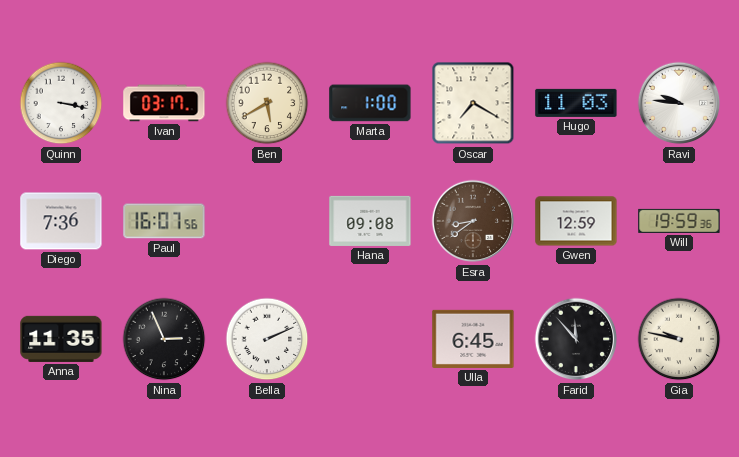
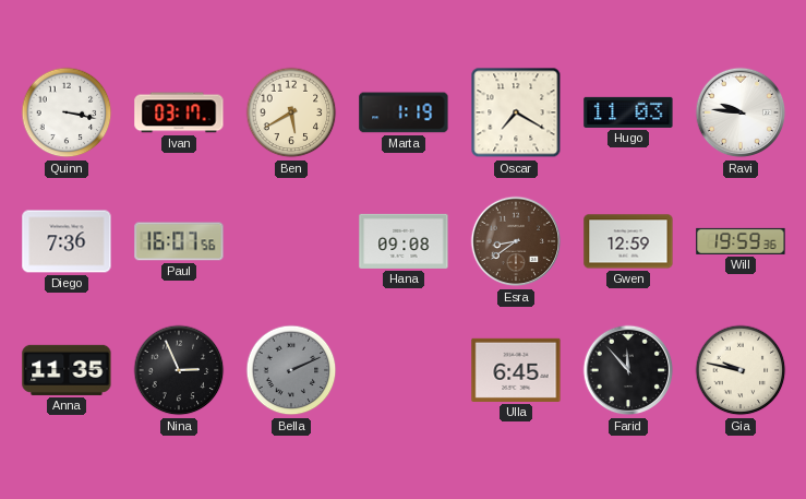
Marta: 1:00 -> 1:19 (404, 112)
Bella dial: white -> grey (291, 370)
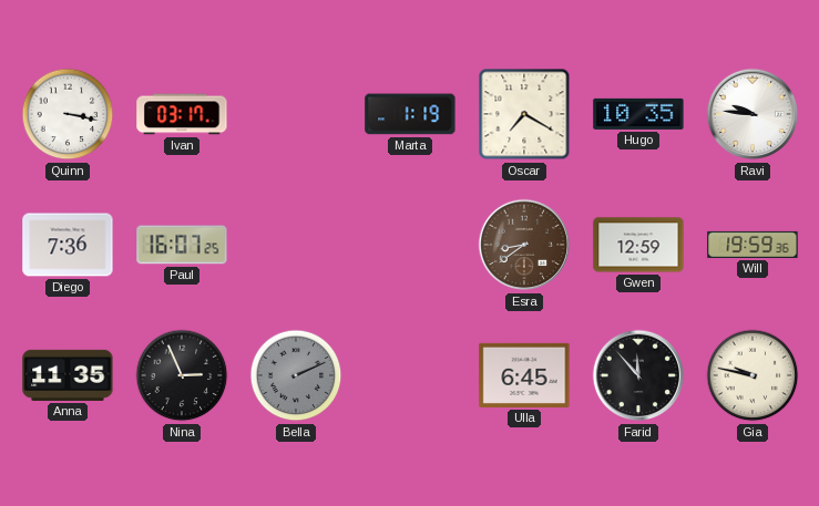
Ben: 5:40 -> none (291, 112)
Hugo: 11:03 -> 10:35 (638, 114)
Paul: 16:07:56 -> 16:07:25 (182, 245)
Hana: 09:08 -> none (404, 241)
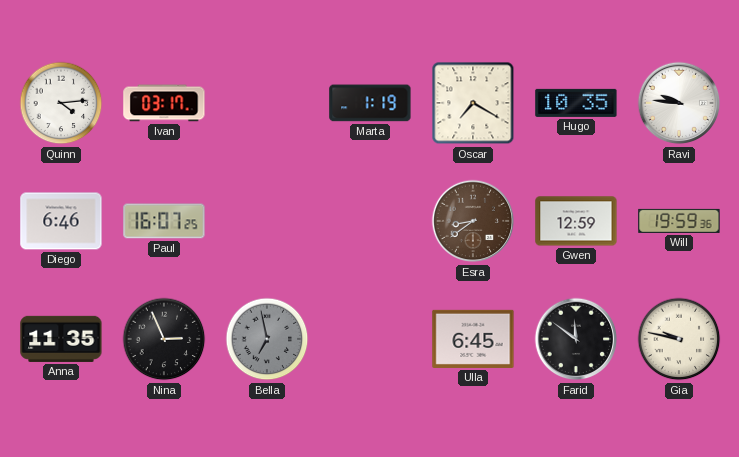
Quinn: 3:17 -> 4:14 (61, 103)
Diego: 7:36 -> 6:46 (61, 221)
Bella: 2:11 -> 6:58 (267, 339)
Farid: 11:53 -> 11:51 (576, 339)
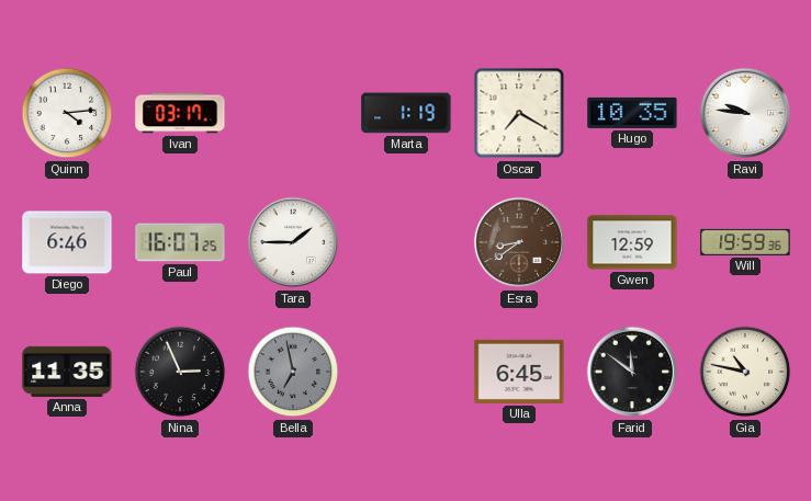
Tara: none -> 1:45 (293, 242)
Gia: 9:47 -> 10:47 (745, 372)
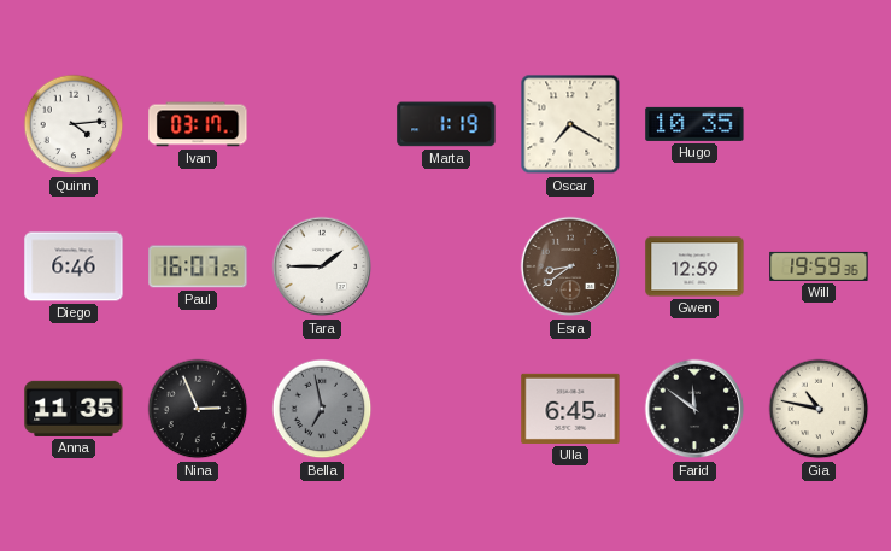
Ravi: 9:46 -> none (745, 113)
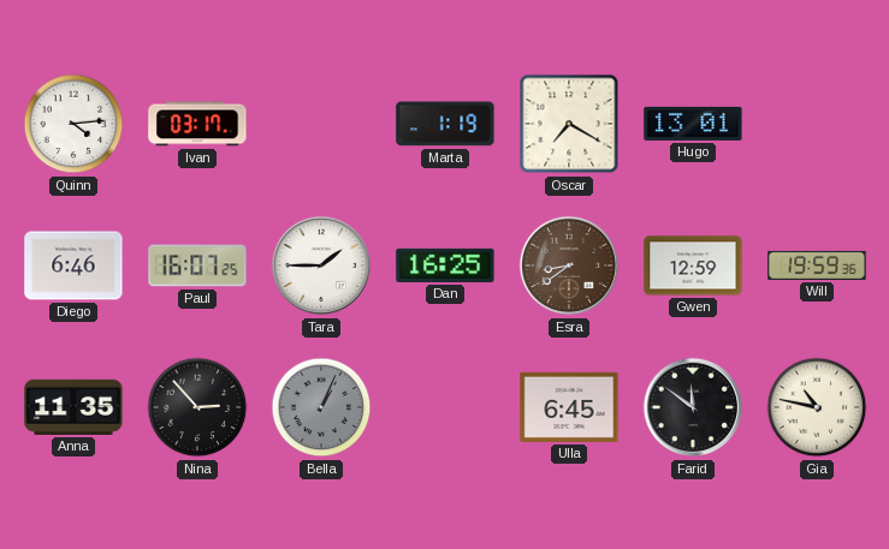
Hugo: 10:35 -> 13:01 (693, 124)
Dan: none -> 16:25 (445, 265)
Nina: 2:56 -> 2:53 (197, 407)
Bella: 6:58 -> 1:04 (321, 407)
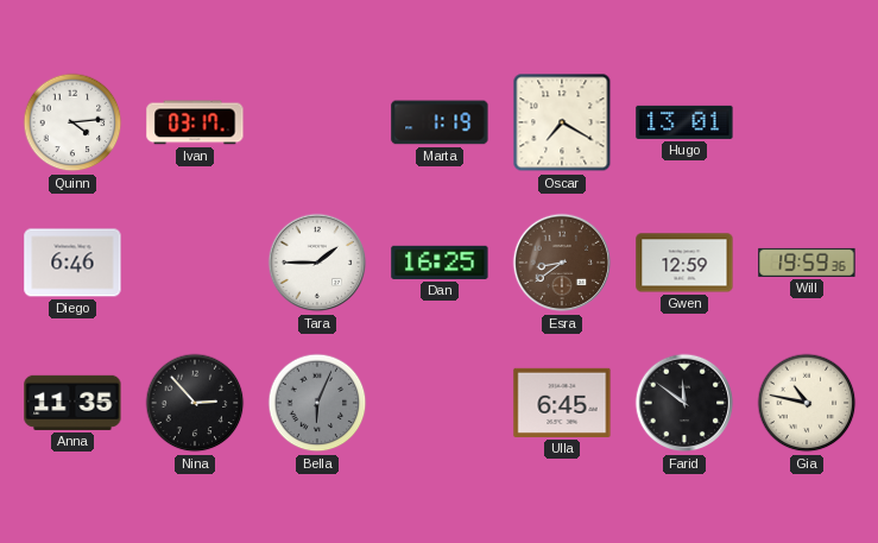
Paul: 16:07 -> none (197, 265)
Bella: 1:04 -> 6:04 (317, 403)
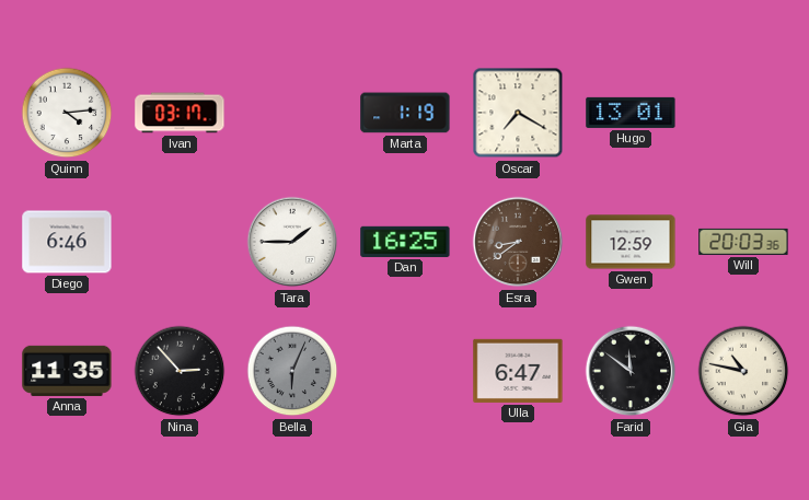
Will: 19:59 -> 20:03 (743, 242)
Ulla: 6:45 -> 6:47 (518, 371)
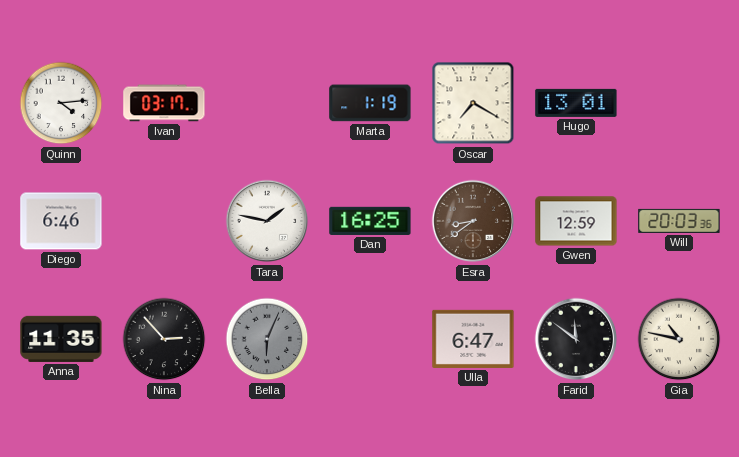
Tara: 1:45 -> 1:47 (267, 221)
